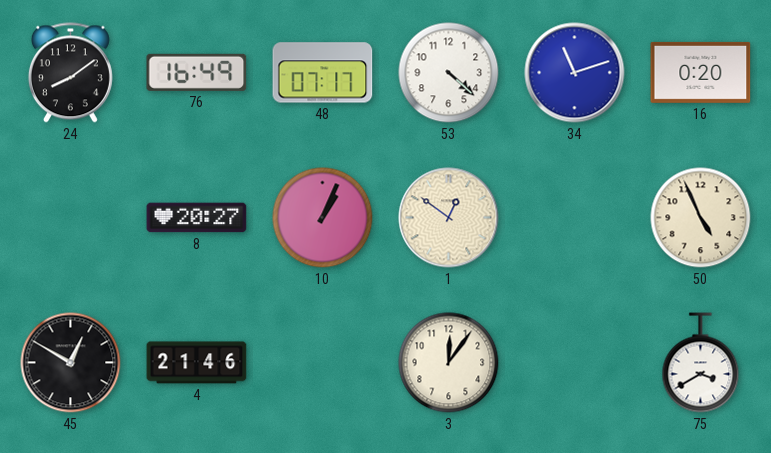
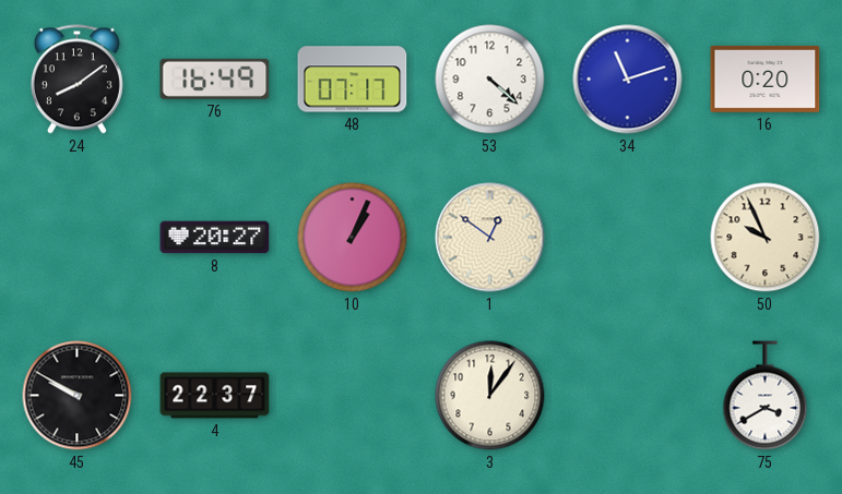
50: 4:56 -> 9:56 (766, 238)
45: 12:50 -> 9:50 (78, 396)
4: 21:46 -> 22:37 (215, 396)
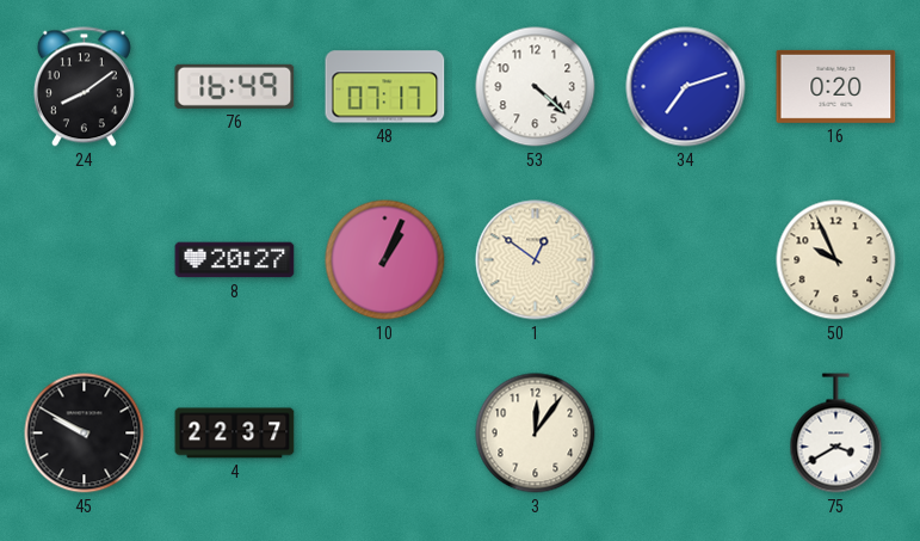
34: 11:12 -> 7:12 (686, 87)
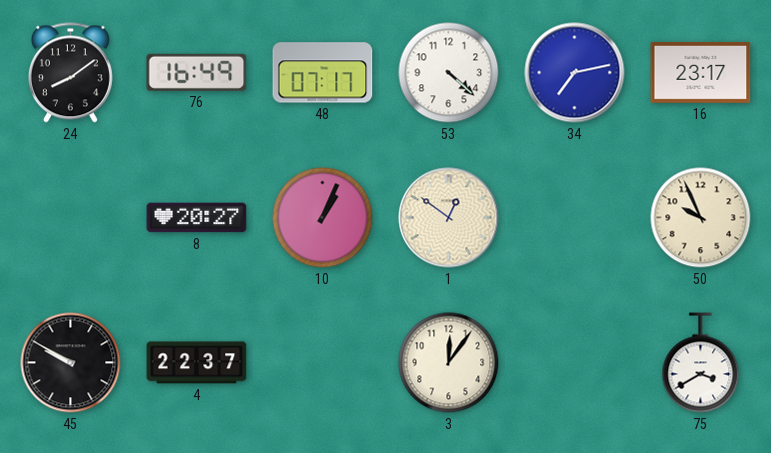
34: 7:12 -> 7:13 (575, 73)
16: 0:20 -> 23:17 (701, 72)
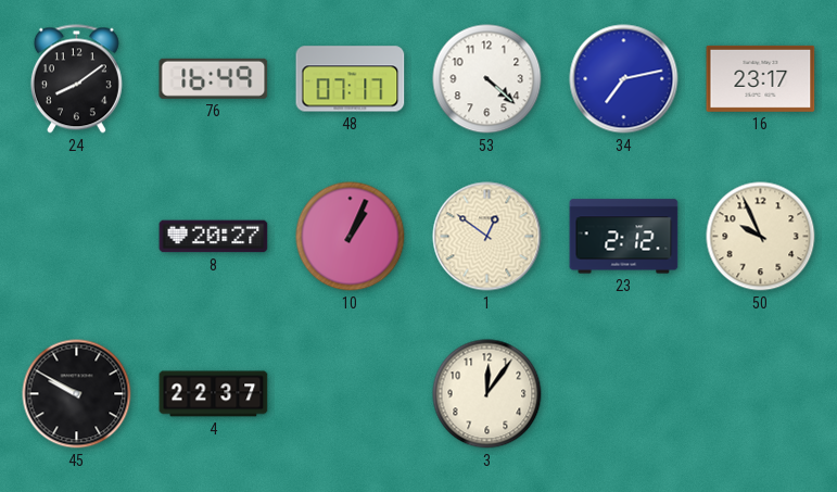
23: none -> 2:12 (624, 237)
75: 3:40 -> none (701, 363)
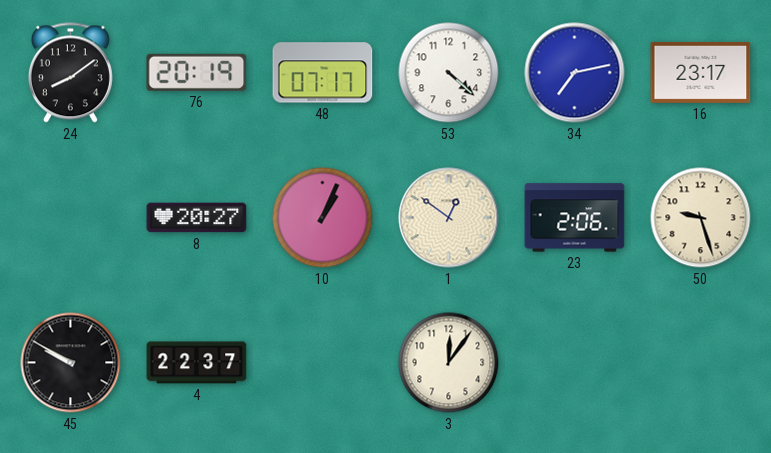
76: 16:49 -> 20:19 (197, 72)
23: 2:12 -> 2:06 (575, 218)
50: 9:56 -> 9:27 (701, 218)
